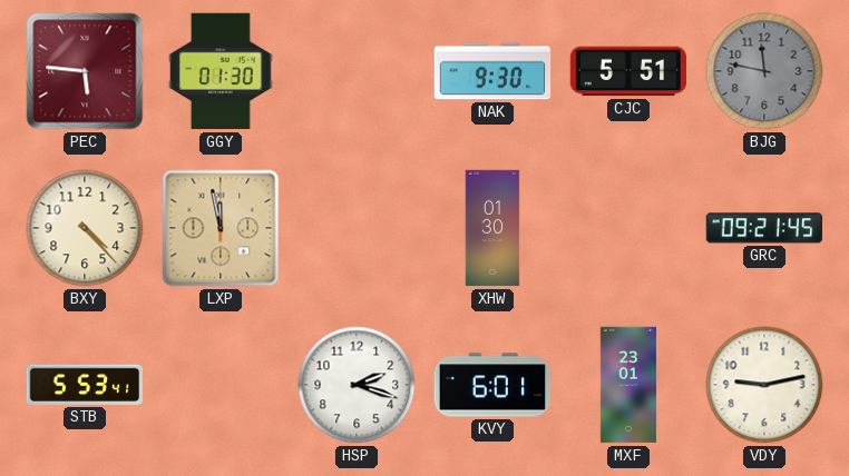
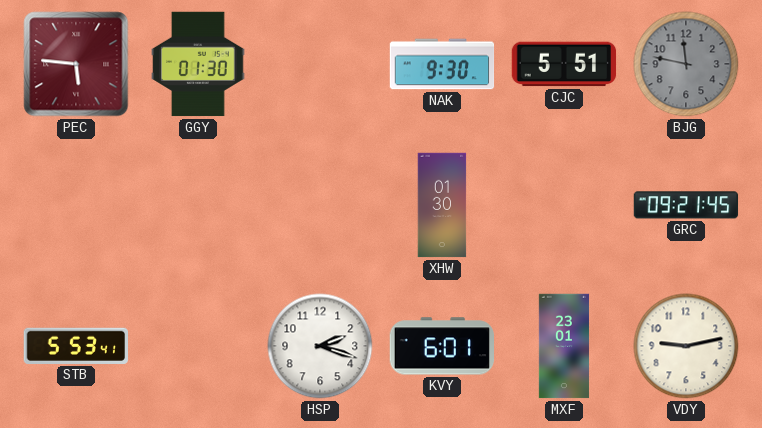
BXY: 4:23 -> none (85, 228)
LXP: 11:58 -> none (221, 228)
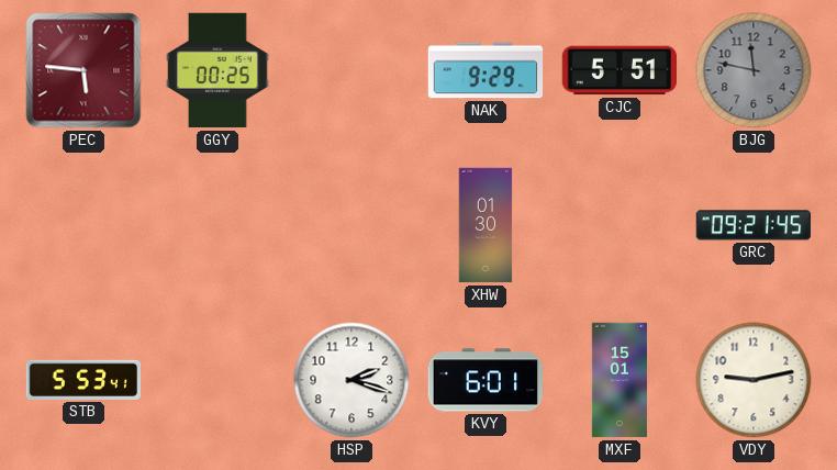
GGY: 01:30 -> 00:25 (217, 70)
NAK: 9:30 -> 9:29 (486, 70)
MXF: 23:01 -> 15:01 (620, 380)
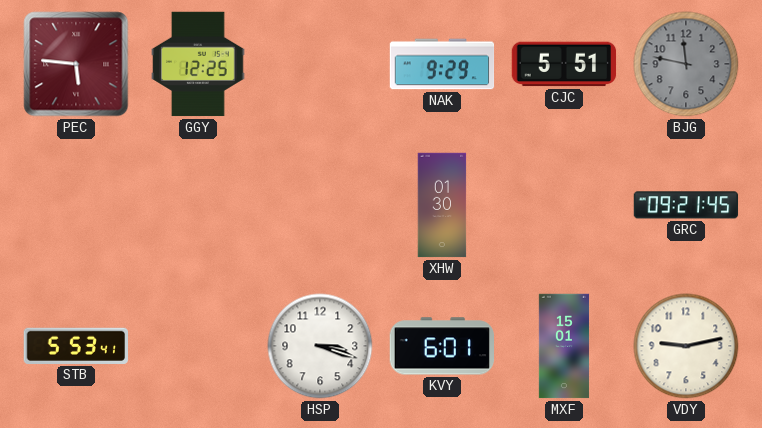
GGY: 00:25 -> 12:25 (198, 64)
HSP: 2:18 -> 3:18 (320, 346)
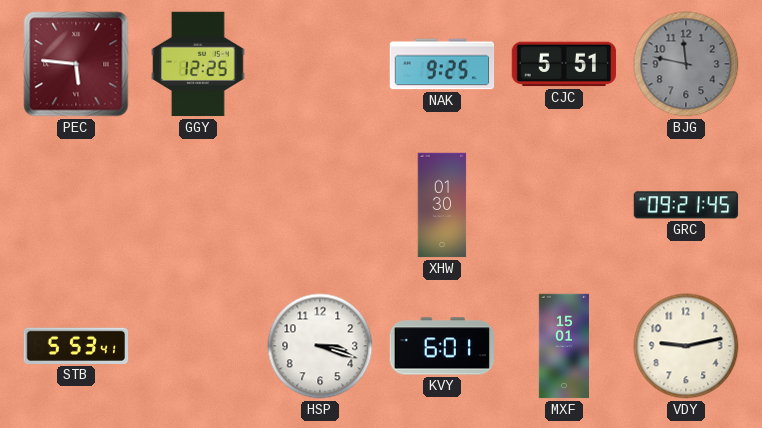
NAK: 9:29 -> 9:25 (442, 64)
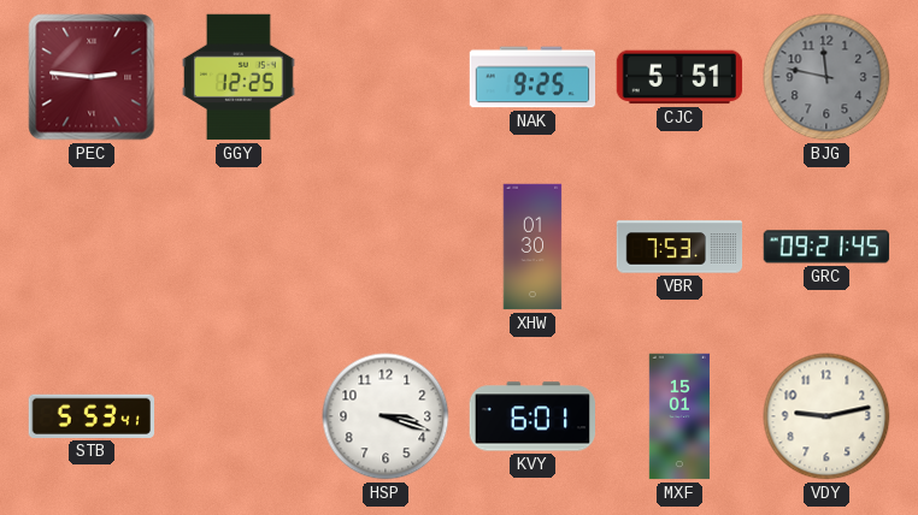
PEC: 5:46 -> 2:46 (92, 77)
VBR: none -> 7:53 (679, 247)
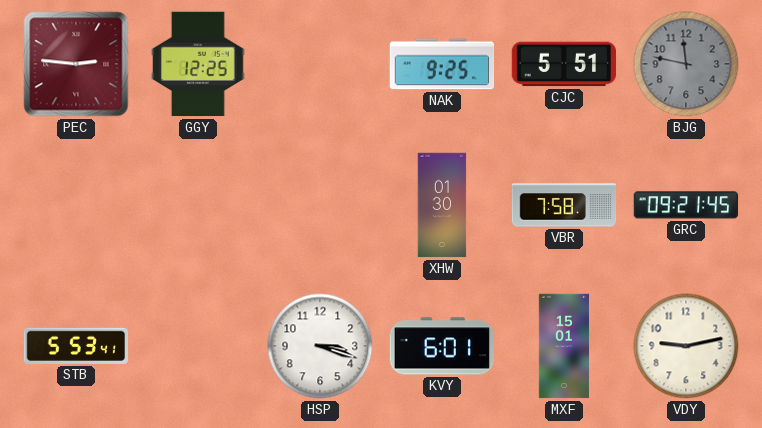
VBR: 7:53 -> 7:58 (564, 205)
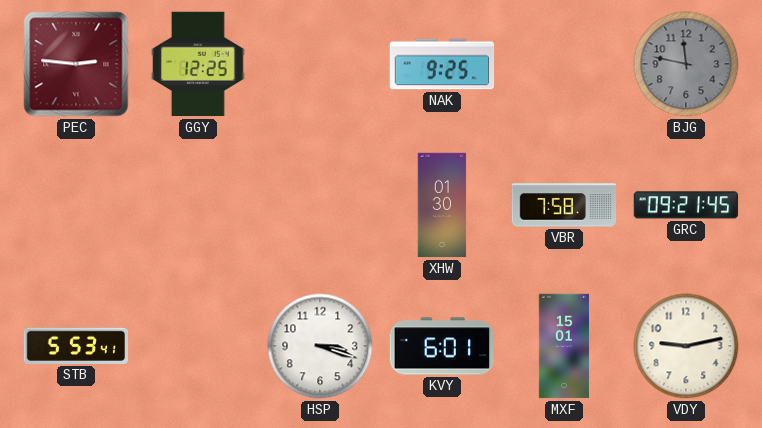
CJC: 5:51 -> none (564, 64)
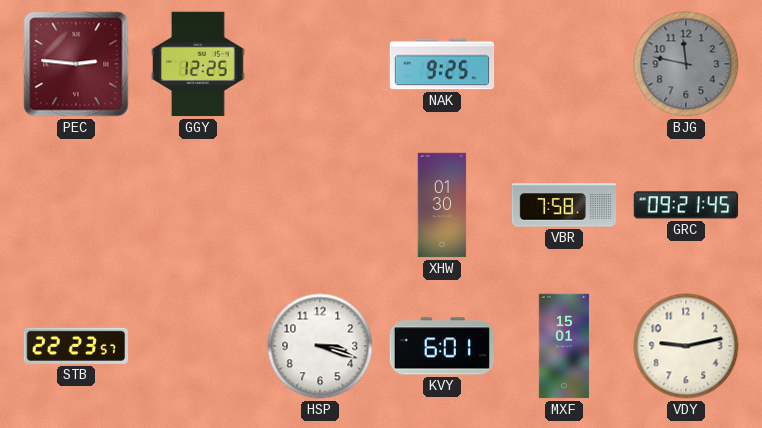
STB: 5:53 -> 22:23 (75, 346)
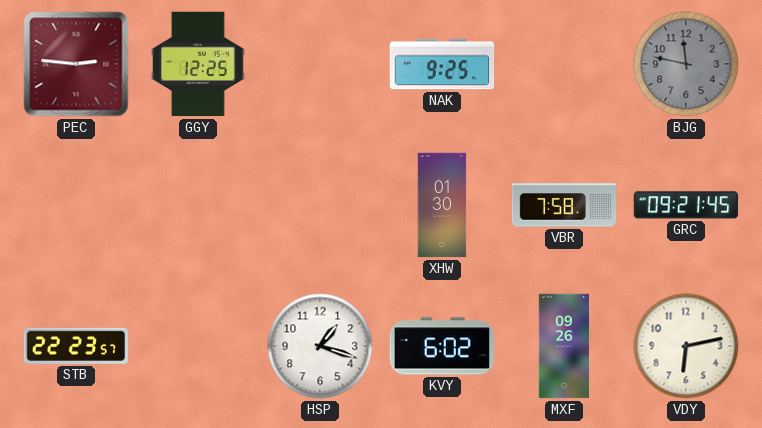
HSP: 3:18 -> 1:18 (320, 346)
KVY: 6:01 -> 6:02 (441, 346)
MXF: 15:01 -> 09:26 (564, 346)
VDY: 9:13 -> 6:13 (686, 346)
